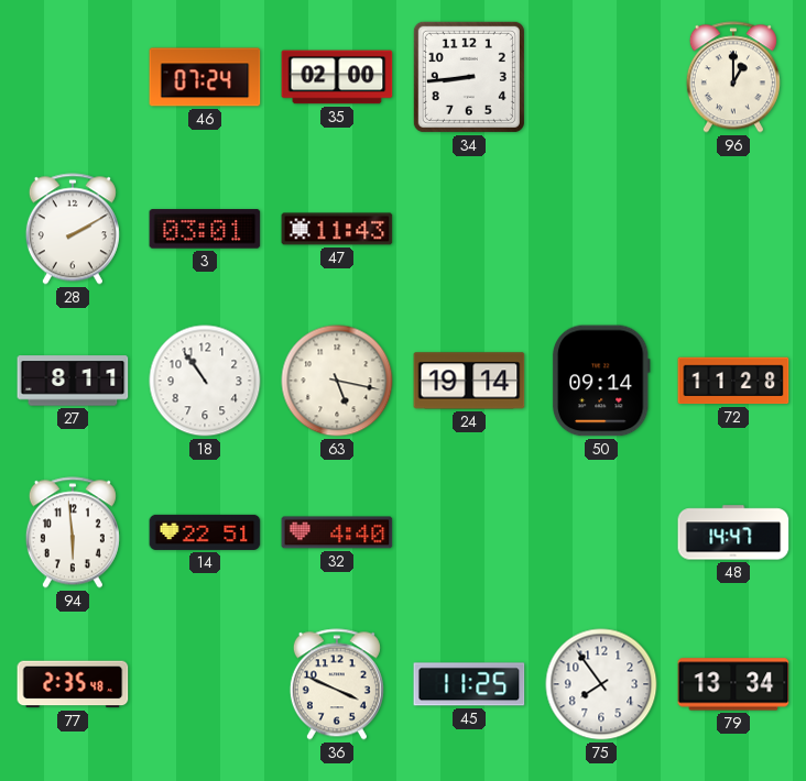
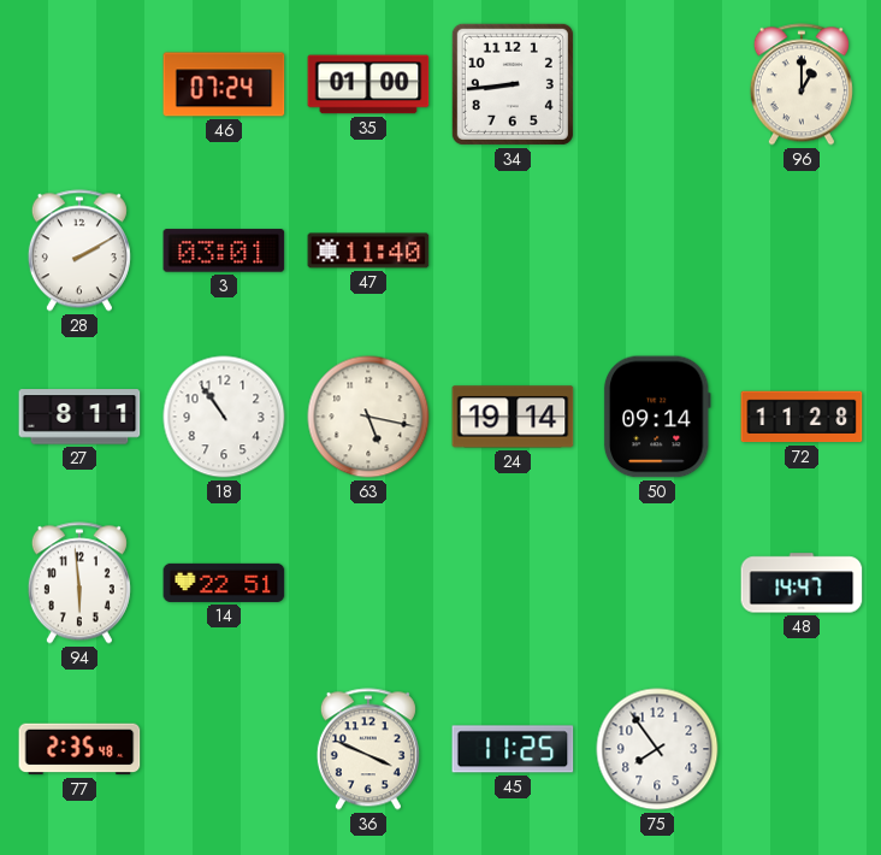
35: 02:00 -> 01:00 (368, 84)
47: 11:43 -> 11:40 (368, 250)
32: 4:40 -> none (337, 532)
79: 13:34 -> none (733, 684)
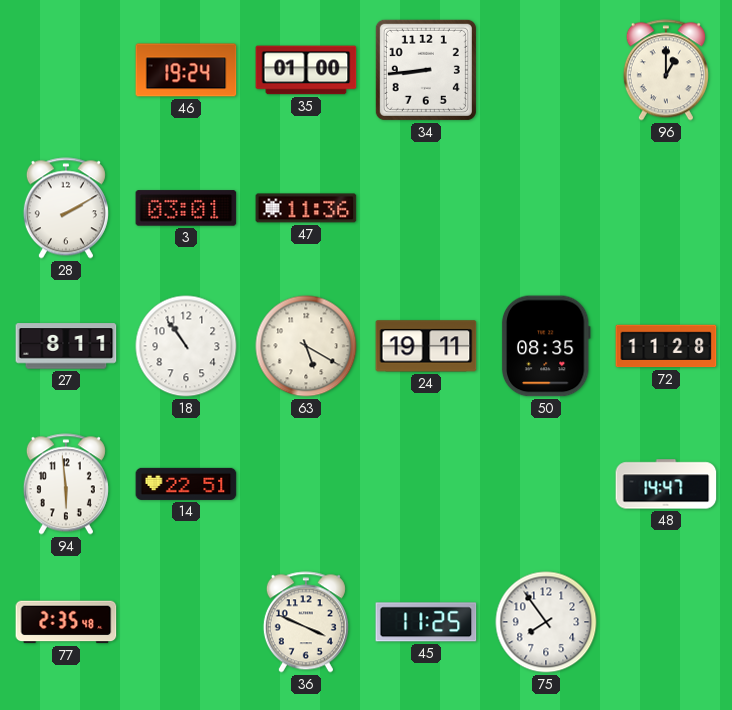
46: 07:24 -> 19:24 (186, 70)
47: 11:40 -> 11:36 (306, 208)
63: 5:17 -> 5:20 (306, 346)
24: 19:14 -> 19:11 (426, 346)
50: 09:14 -> 08:35 (546, 346)
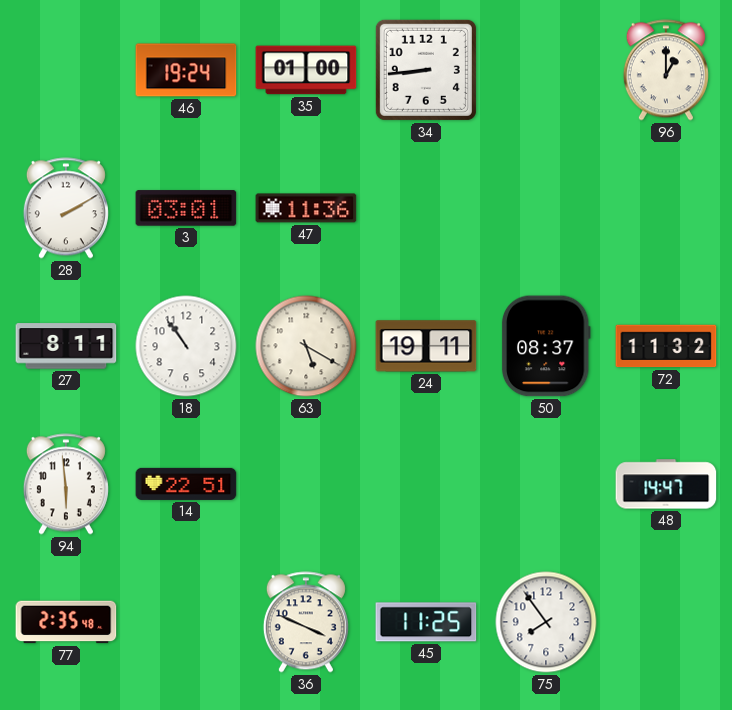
50: 08:35 -> 08:37 (546, 346)
72: 11:28 -> 11:32 (666, 346)
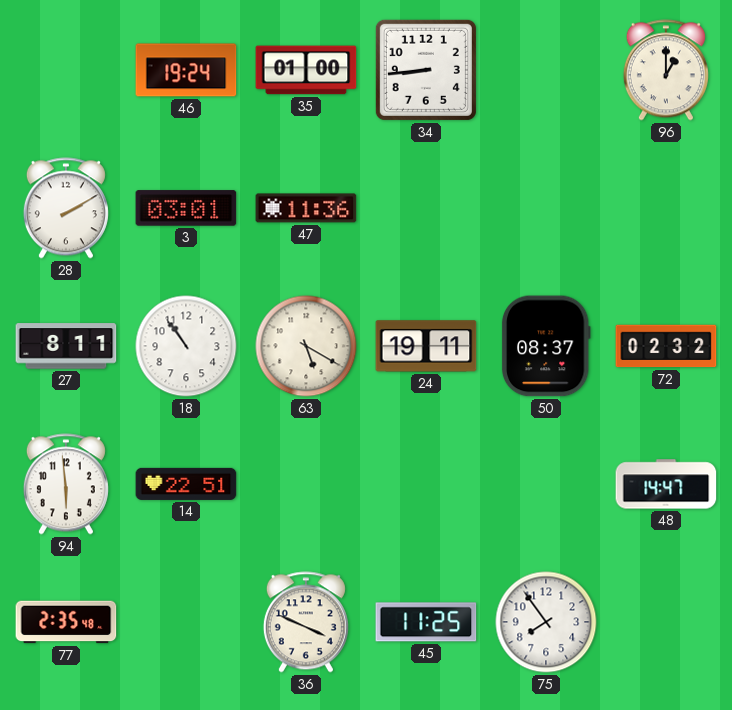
72: 11:32 -> 02:32 (666, 346)
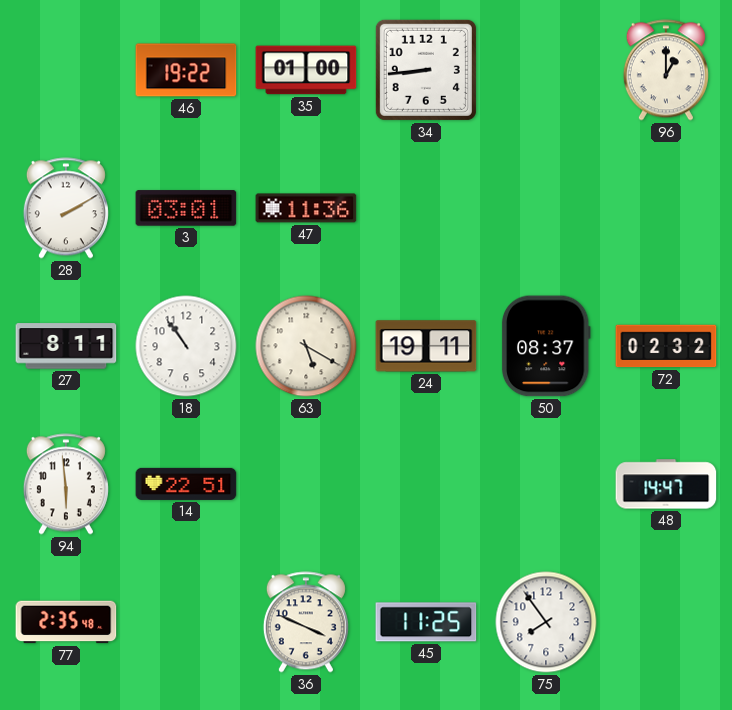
46: 19:24 -> 19:22 (186, 70)
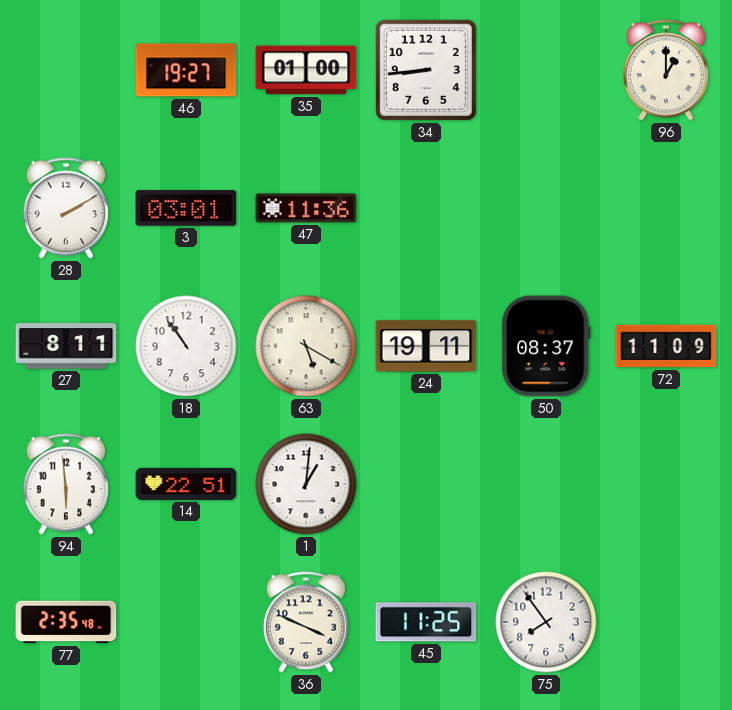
46: 19:22 -> 19:27 (186, 70)
72: 02:32 -> 11:09 (666, 346)
1: none -> 1:01 (306, 484)
48: 14:47 -> none (666, 484)
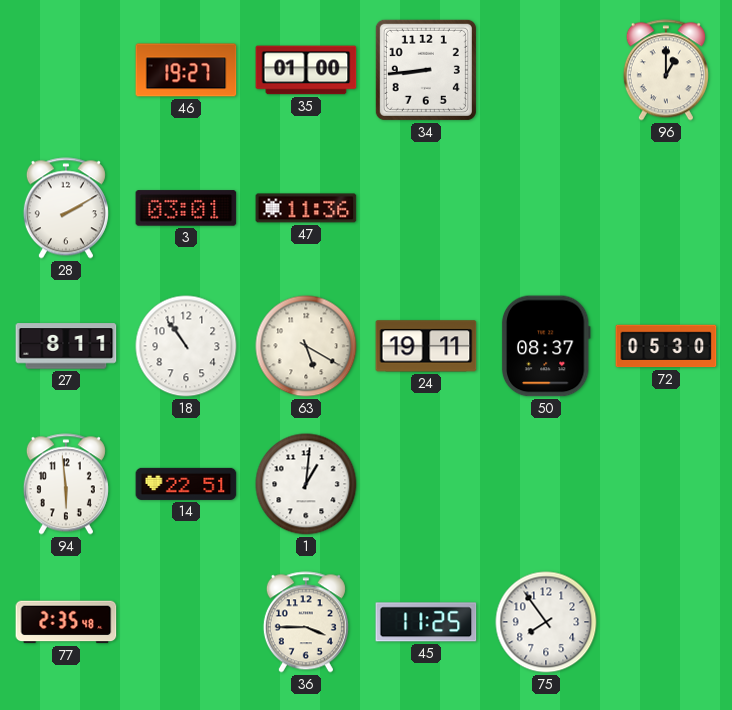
72: 11:09 -> 05:30 (666, 346)
36: 3:49 -> 3:45 (306, 622)
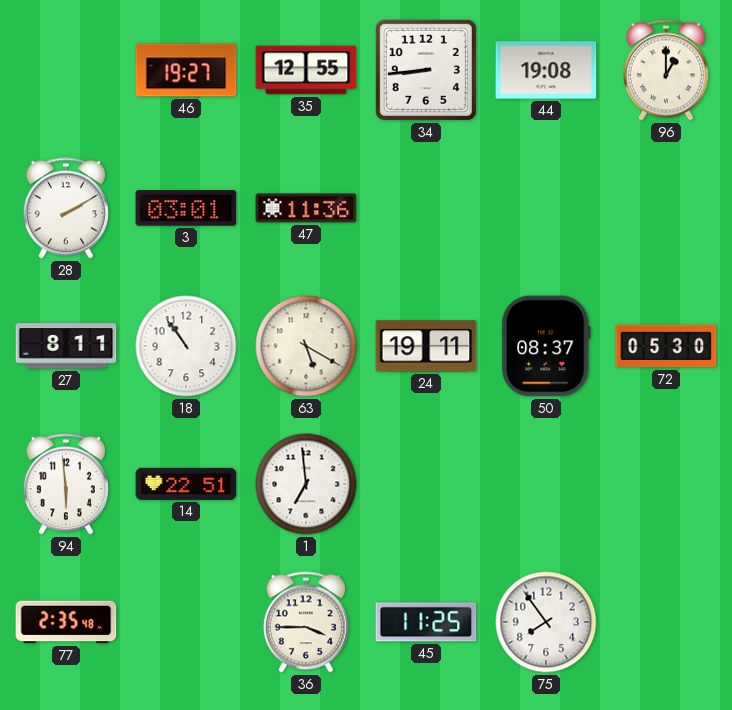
35: 01:00 -> 12:55 (306, 70)
44: none -> 19:08 (546, 70)
1: 1:01 -> 6:59 (306, 484)
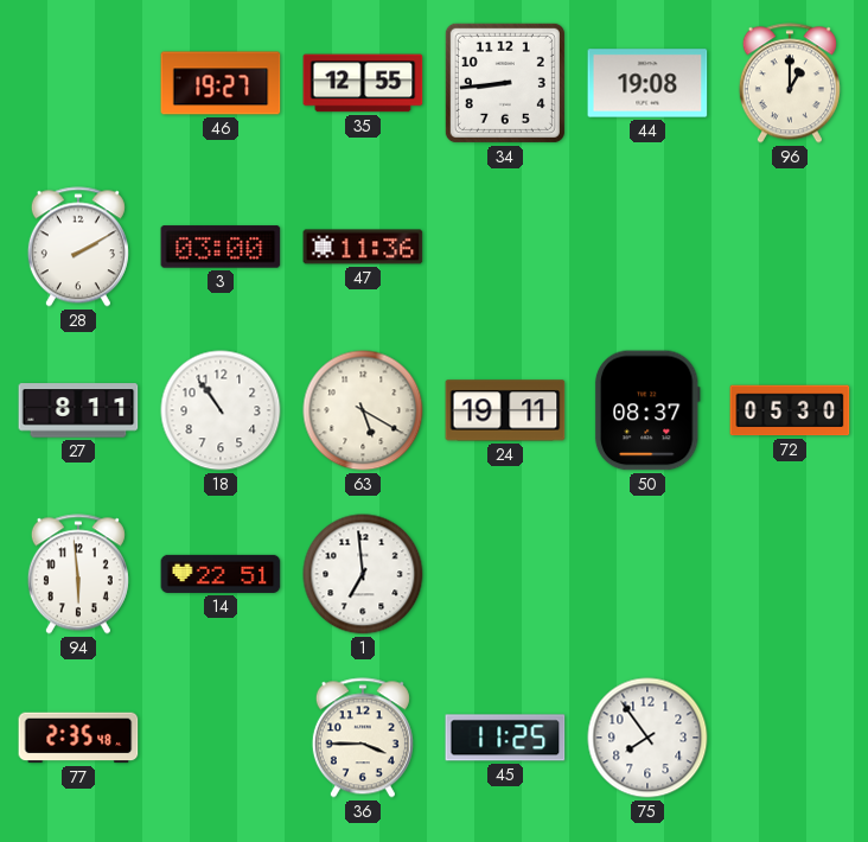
3: 03:01 -> 03:00 (221, 247)
